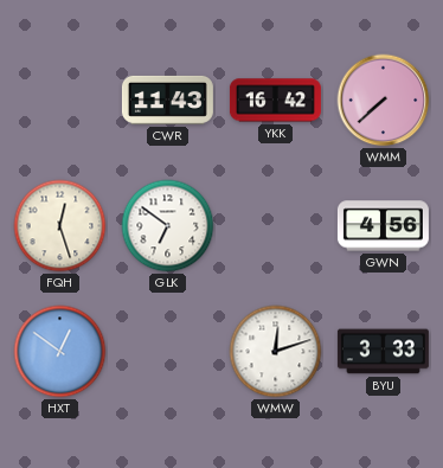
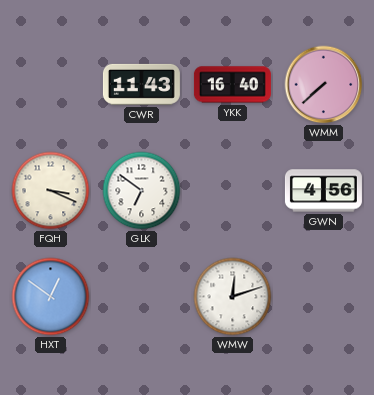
YKK: 16:42 -> 16:40 (232, 85)
FQH: 12:27 -> 3:19 (51, 191)
BYU: 3:33 -> none (383, 352)
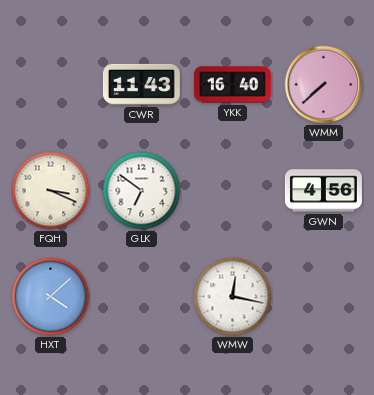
HXT: 12:51 -> 4:08 (51, 297)
WMW: 12:12 -> 12:17 (233, 297)
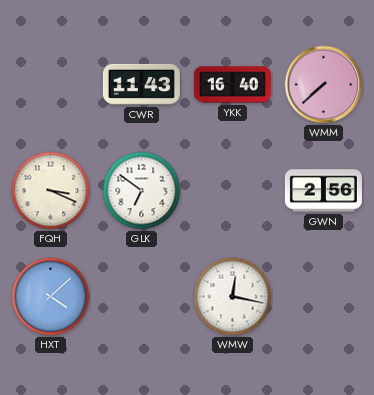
GWN: 4:56 -> 2:56 (323, 191)
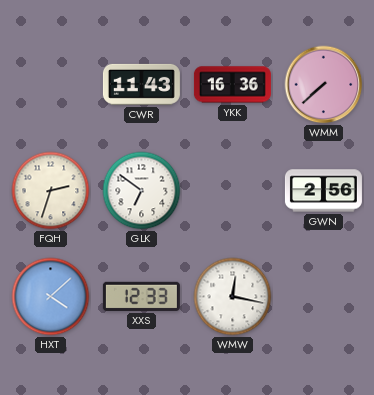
YKK: 16:40 -> 16:36 (232, 85)
FQH: 3:19 -> 2:33 (51, 191)
XXS: none -> 12:33 (141, 296)
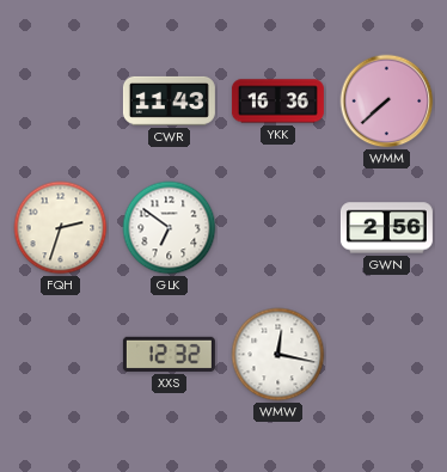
HXT: 4:08 -> none (51, 297)
XXS: 12:33 -> 12:32 (169, 354)
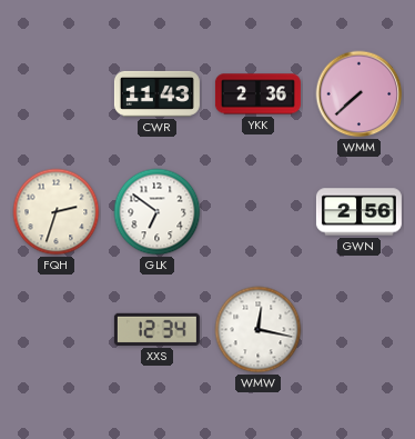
YKK: 16:36 -> 2:36 (257, 94)
XXS: 12:32 -> 12:34 (156, 329)
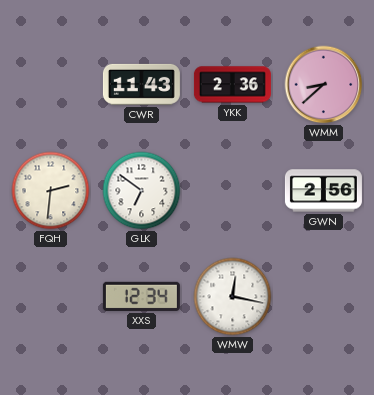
WMM: 7:38 -> 8:38 (324, 85)
FQH: 2:33 -> 2:31 (51, 191)
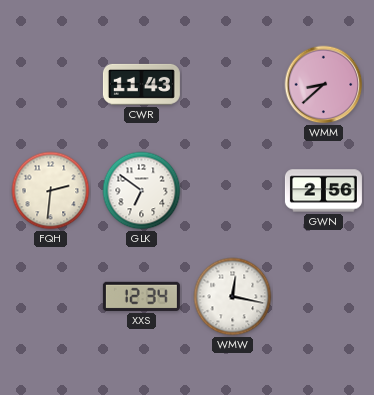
YKK: 2:36 -> none (232, 85)
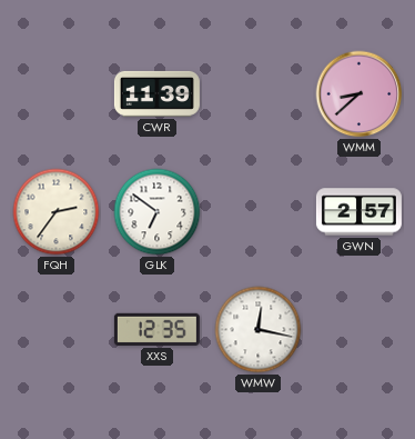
CWR: 11:43 -> 11:39 (156, 93)
FQH: 2:31 -> 2:36 (57, 212)
GWN: 2:56 -> 2:57 (358, 212)
XXS: 12:34 -> 12:35 (156, 329)
